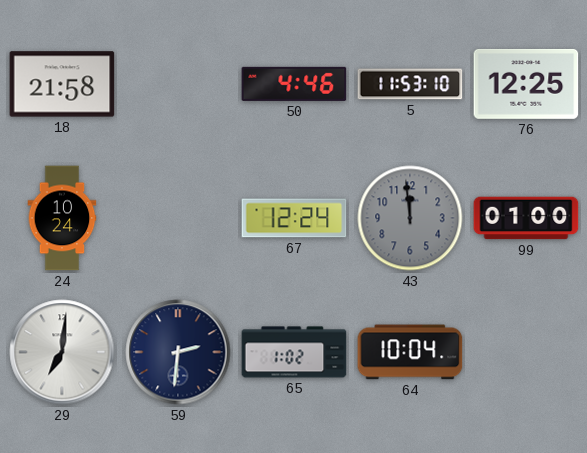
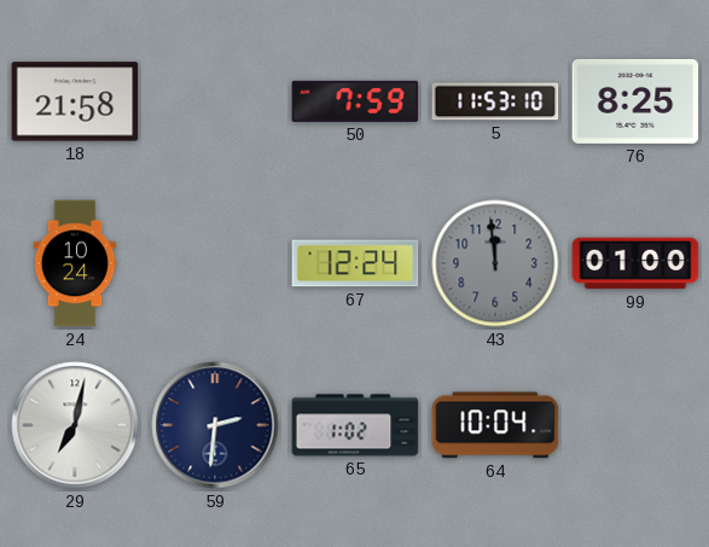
50: 4:46 -> 7:59 (355, 101)
76: 12:25 -> 8:25 (635, 101)
29: 7:01 -> 7:02 (75, 425)
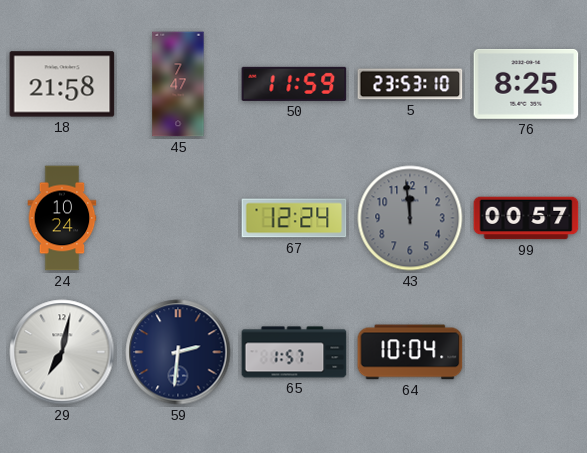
45: none -> 7:47 (178, 84)
50: 7:59 -> 11:59 (294, 84)
5: 11:53 -> 23:53 (410, 84)
99: 01:00 -> 00:57 (526, 218)
65: 1:02 -> 1:57 (294, 352)
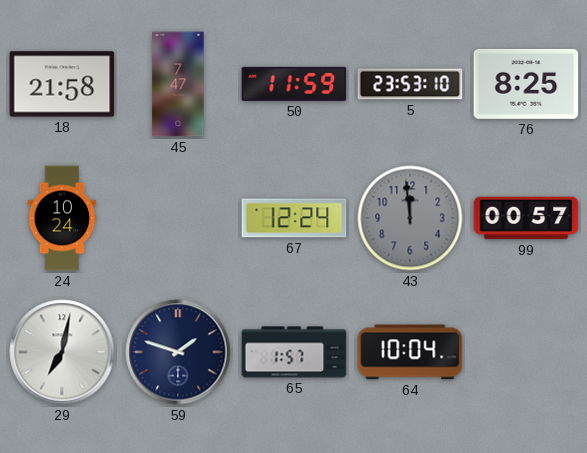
59: 2:31 -> 1:48 (178, 352)
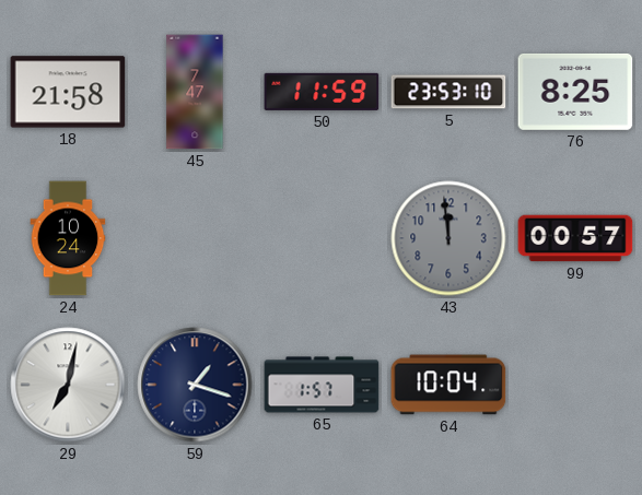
67: 12:24 -> none (294, 218)
59: 1:48 -> 1:18 (195, 385)
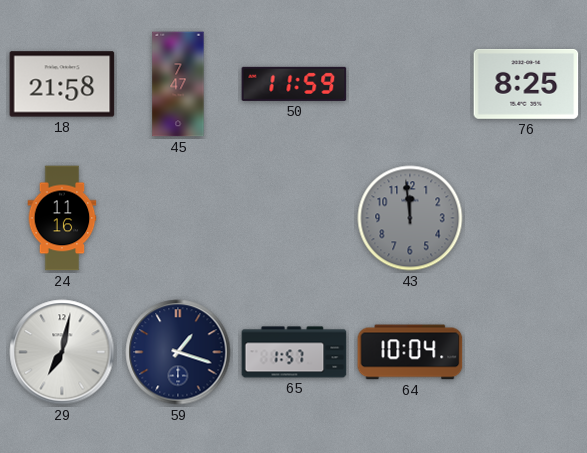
5: 23:53 -> none (448, 92)
24: 10:24 -> 11:16 (62, 218)
99: 00:57 -> none (575, 238)
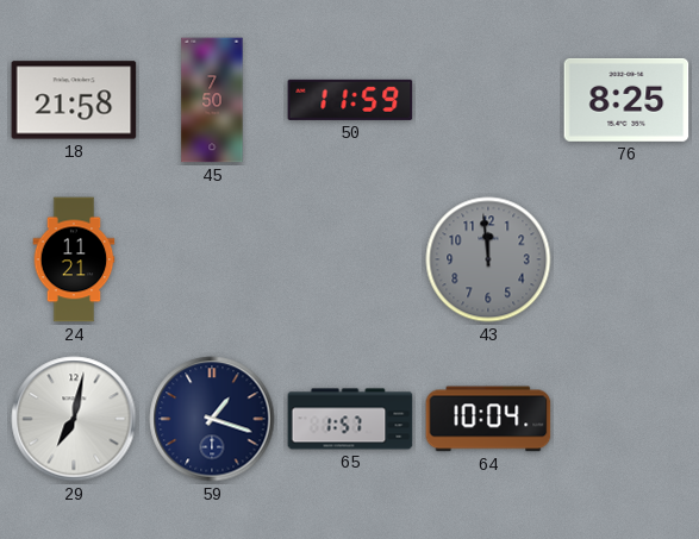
45: 7:47 -> 7:50 (212, 100)
24: 11:16 -> 11:21 (74, 259)
